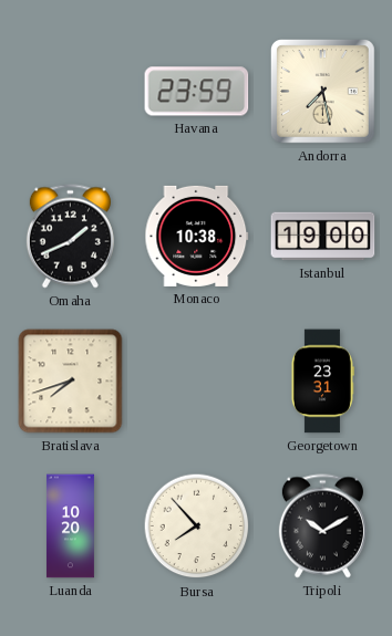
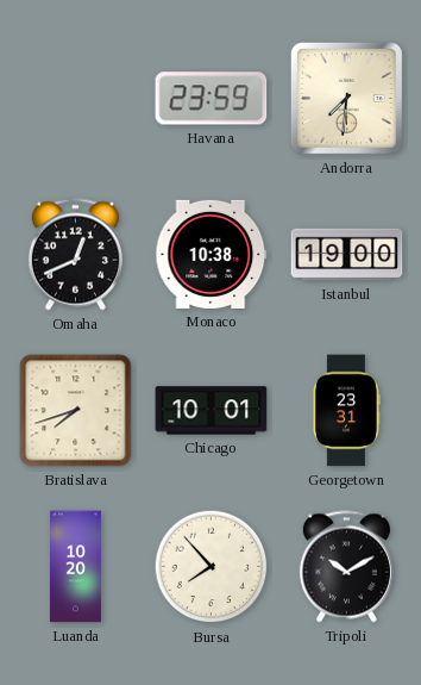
Andorra: 7:28 -> 7:31 (347, 99)
Omaha: 1:41 -> 12:41 (75, 255)
Chicago: none -> 10:01 (212, 411)
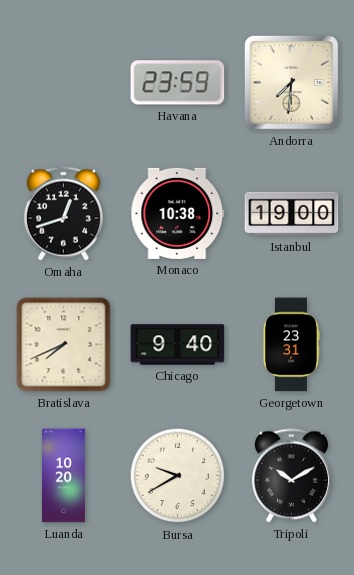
Omaha: 12:41 -> 12:42 (63, 214)
Bratislava: 7:42 -> 7:41 (64, 345)
Chicago: 10:01 -> 9:40 (178, 345)
Bursa: 7:53 -> 9:40 (178, 476)
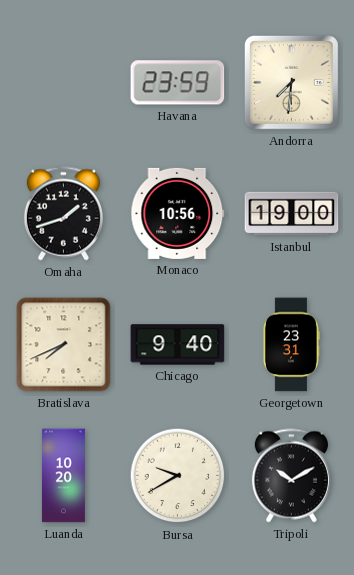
Omaha: 12:42 -> 1:42 (63, 214)
Monaco: 10:38 -> 10:56 (178, 213)
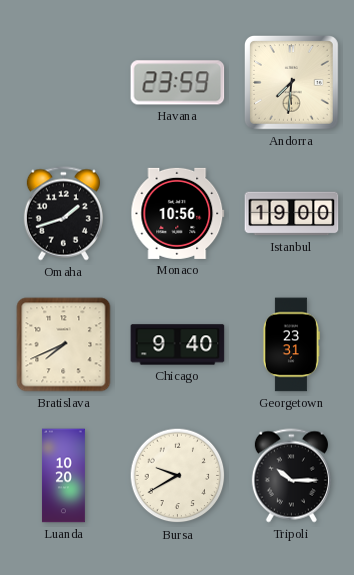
Tripoli: 10:10 -> 10:15 (291, 476)
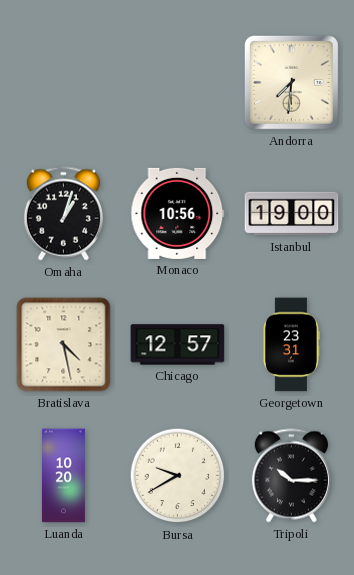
Havana: 23:59 -> none (178, 83)
Omaha: 1:42 -> 1:03 (63, 214)
Bratislava: 7:41 -> 4:28 (64, 345)
Chicago: 9:40 -> 12:57 (178, 345)
